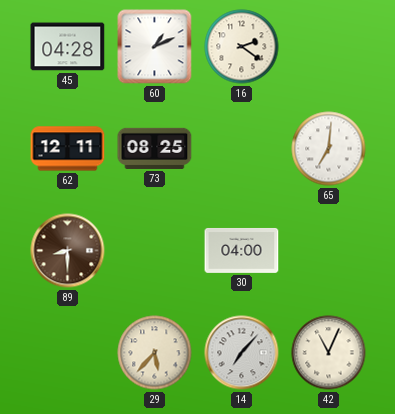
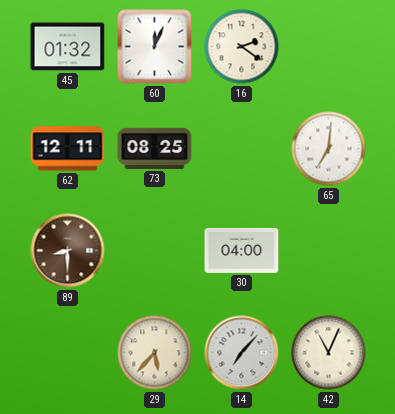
45: 04:28 -> 01:32 (68, 47)
60: 1:11 -> 12:04 (155, 47)
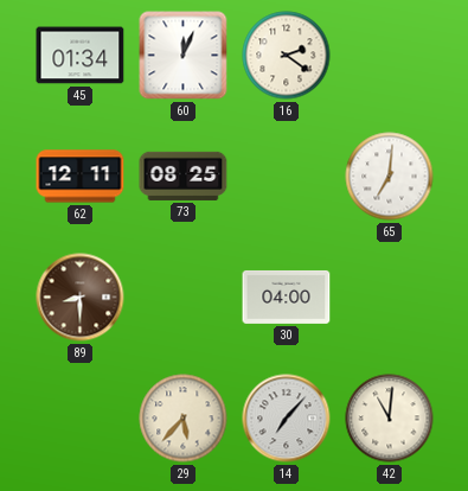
45: 01:32 -> 01:34 (81, 56)
42: 11:04 -> 11:01 (390, 419)
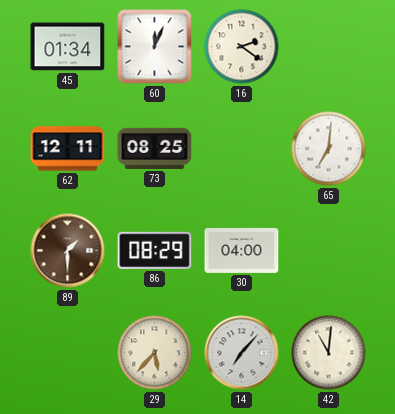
89: 8:30 -> 1:30 (68, 251)
86: none -> 08:29 (155, 250)
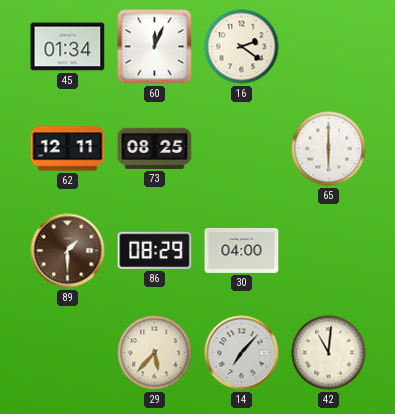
65: 7:01 -> 6:00 (329, 149)
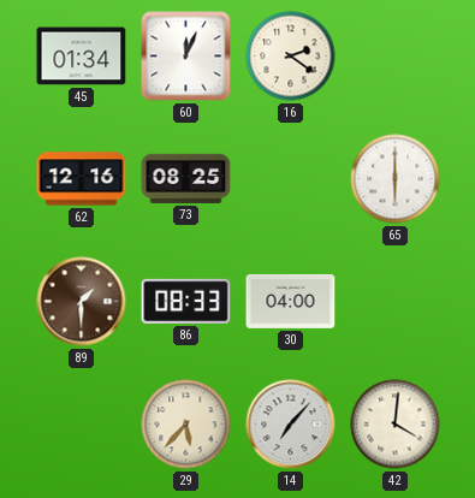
62: 12:11 -> 12:16 (82, 179)
86: 08:29 -> 08:33 (186, 301)
42: 11:01 -> 4:01 (396, 425)
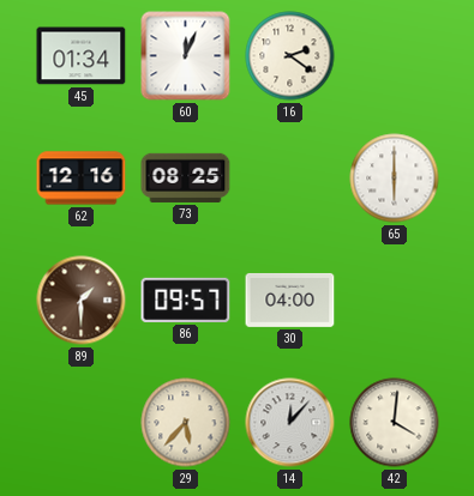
86: 08:33 -> 09:57 (186, 300)
14: 7:07 -> 12:07 (290, 423)
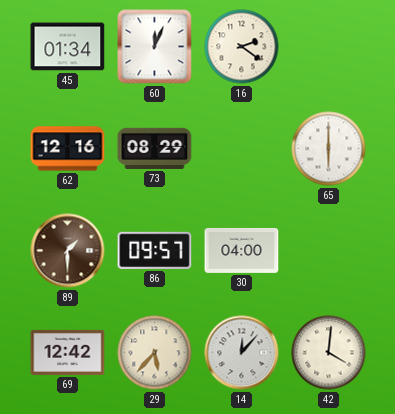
73: 08:25 -> 08:29 (155, 148)
69: none -> 12:42 (68, 352)
